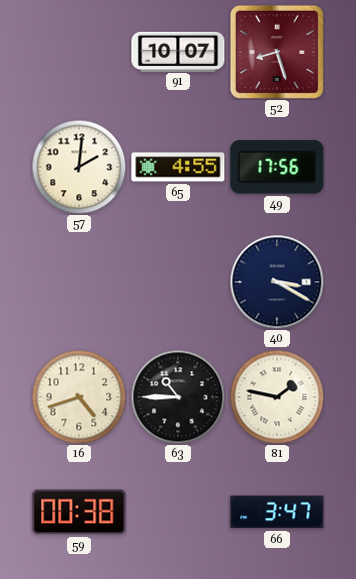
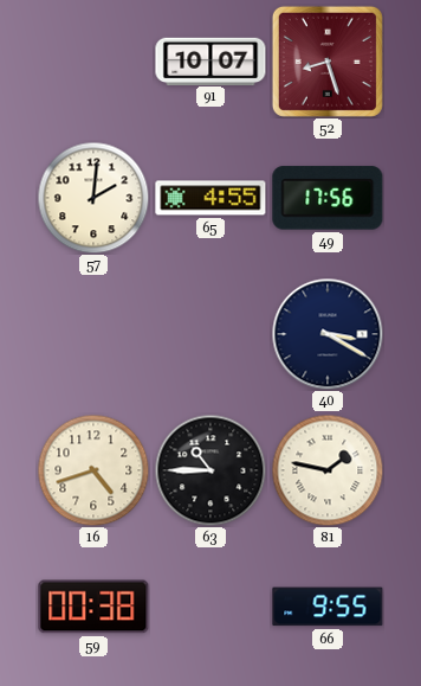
66: 3:47 -> 9:55 (328, 607)
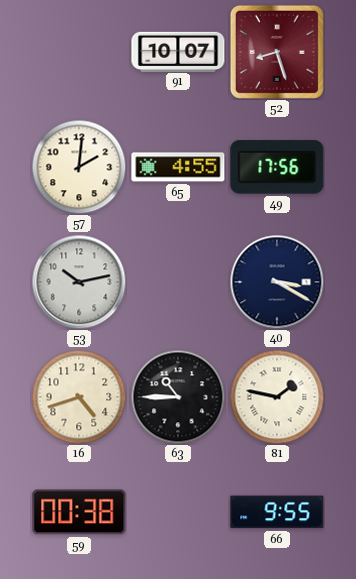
53: none -> 10:13 (79, 282)
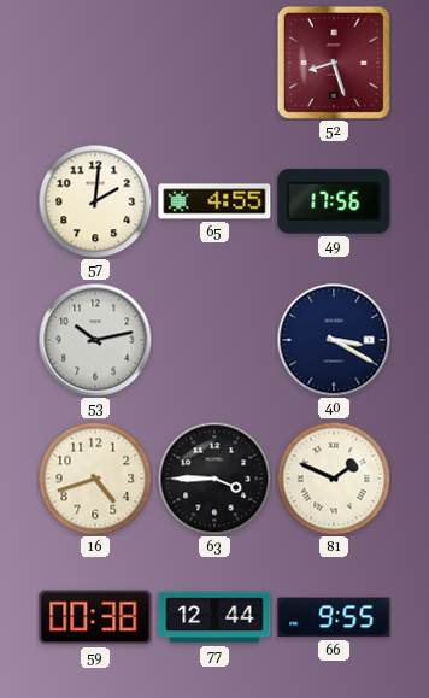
91: 10:07 -> none (178, 51)
63: 10:45 -> 3:45 (214, 479)
81: 1:47 -> 1:49 (334, 479)
77: none -> 12:44 (214, 617)
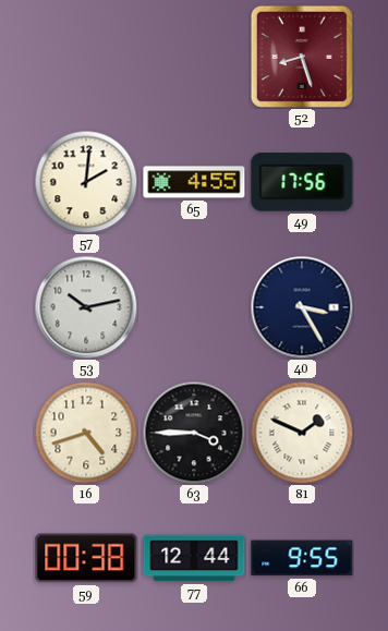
40: 3:20 -> 3:25 (302, 307)
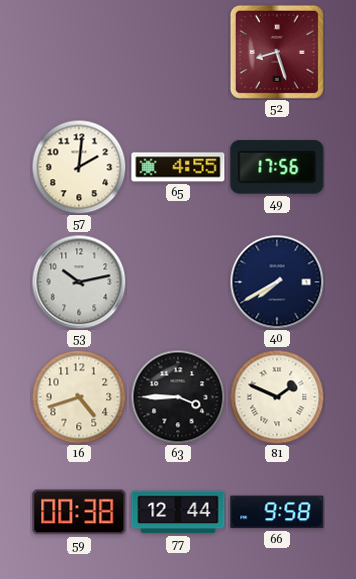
40: 3:25 -> 7:40 (277, 282)
66: 9:55 -> 9:58 (277, 512)
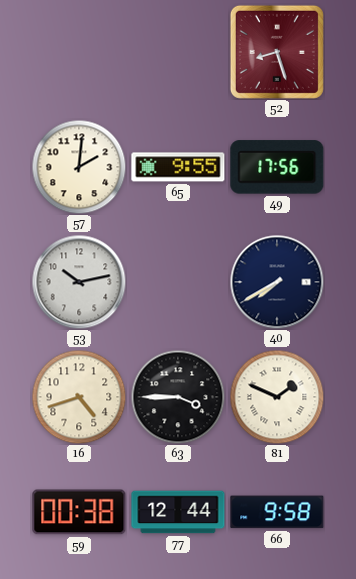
65: 4:55 -> 9:55 (178, 167)
